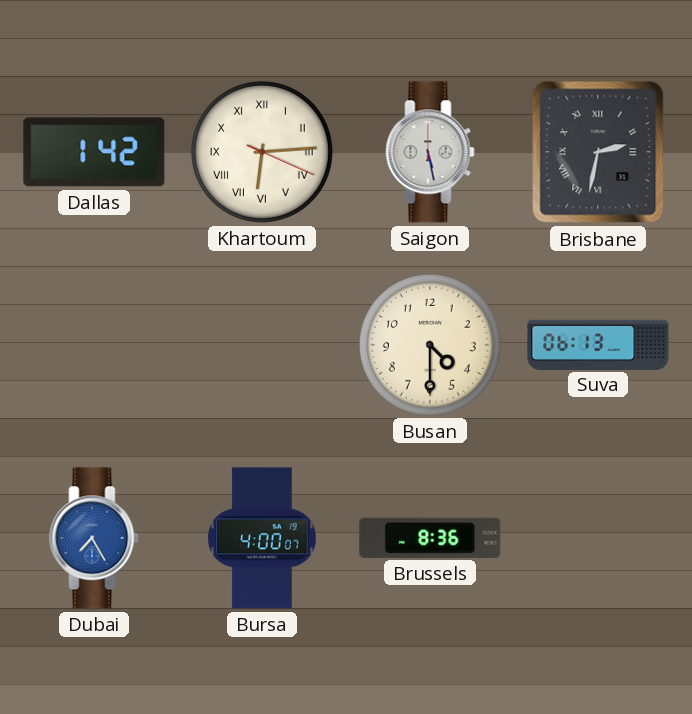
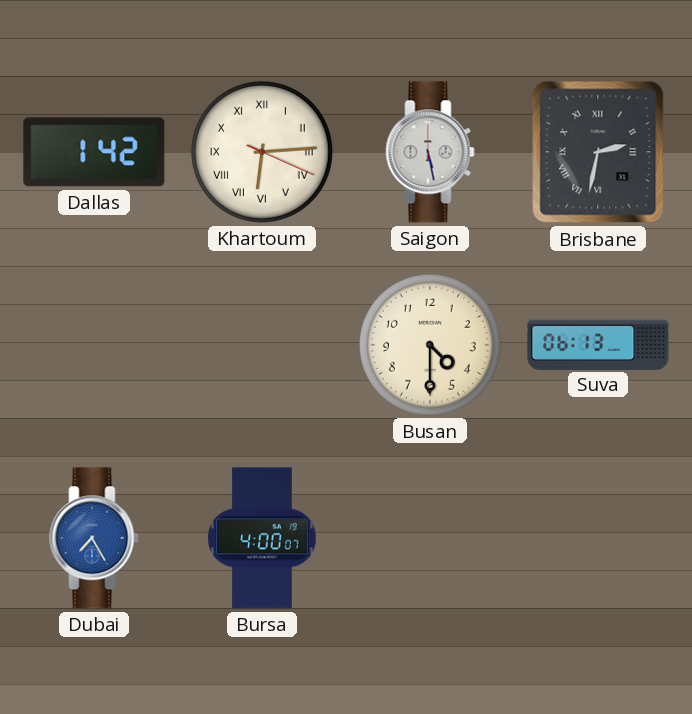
Brussels: 8:36 -> none (430, 538)
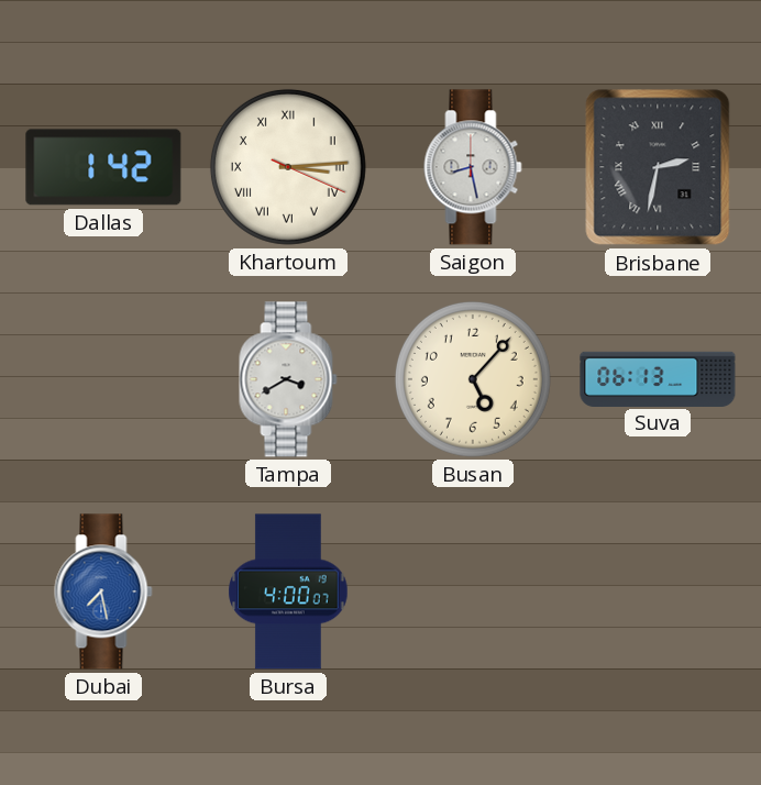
Khartoum: 6:14 -> 3:14 (288, 167)
Saigon: 5:28 -> 8:28 (473, 167)
Tampa: none -> 3:40 (288, 379)
Busan: 4:30 -> 5:07 (473, 379)
Dubai: 7:25 -> 7:28 (103, 591)
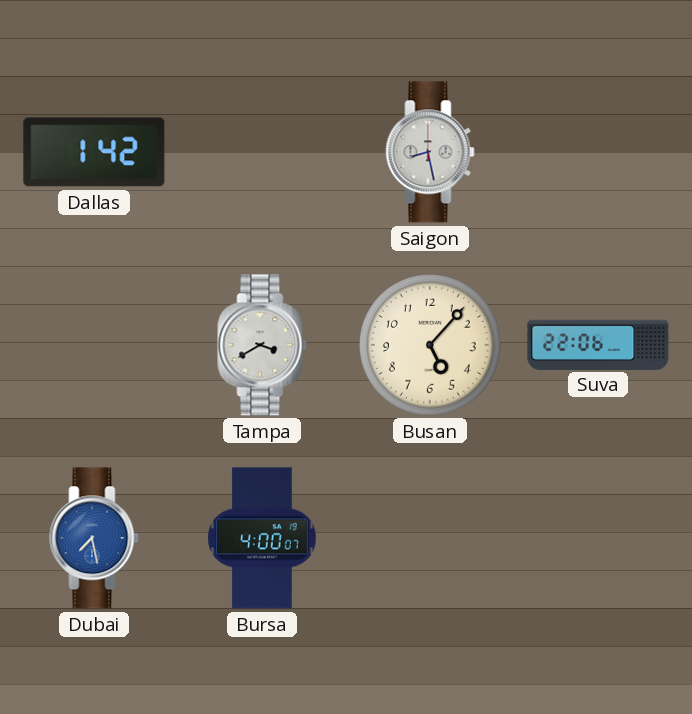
Khartoum: 3:14 -> none (288, 167)
Brisbane: 2:32 -> none (658, 167)
Suva: 06:13 -> 22:06 (598, 344)
